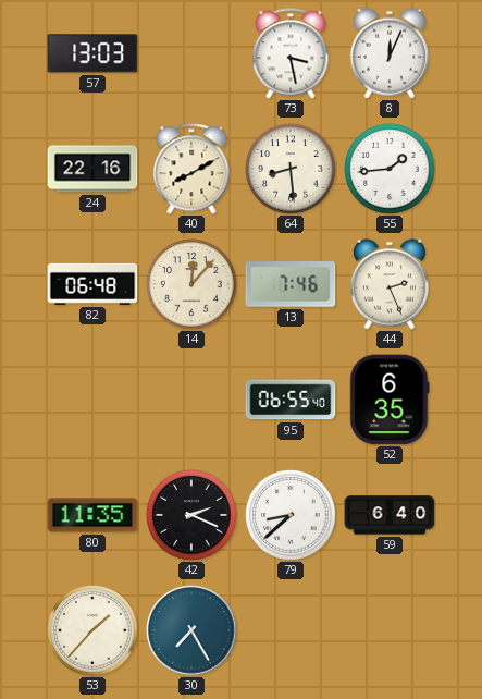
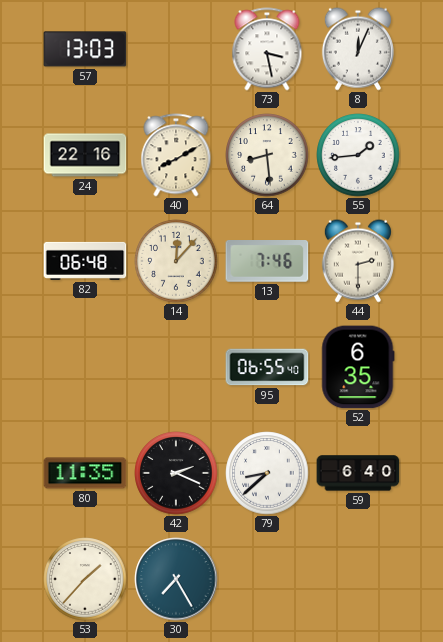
44: 2:26 -> 2:30 (358, 261)
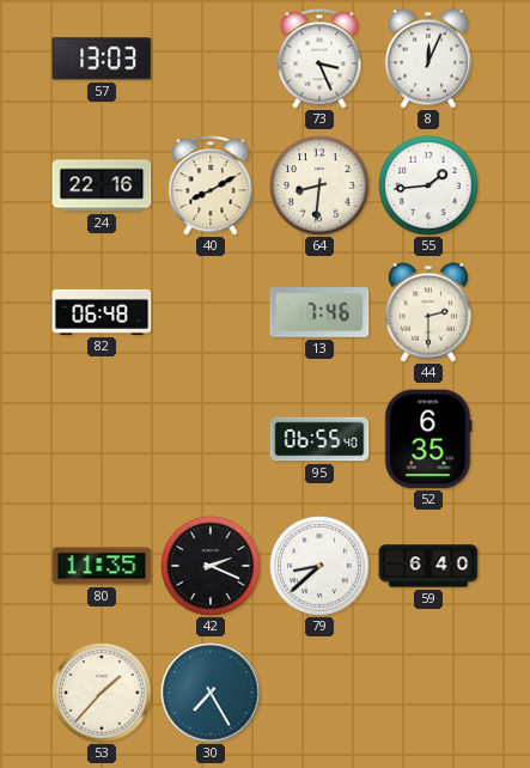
73: 3:28 -> 3:26 (319, 59)
64: 8:29 -> 8:31 (319, 185)
14: 12:07 -> none (176, 261)
